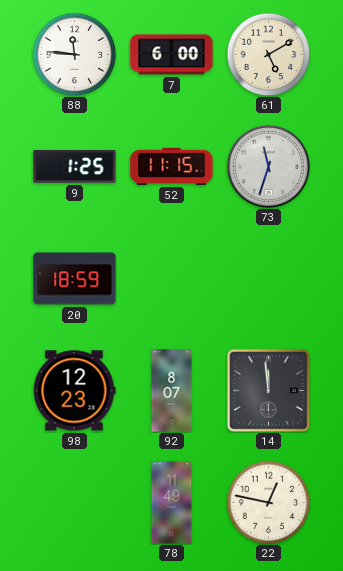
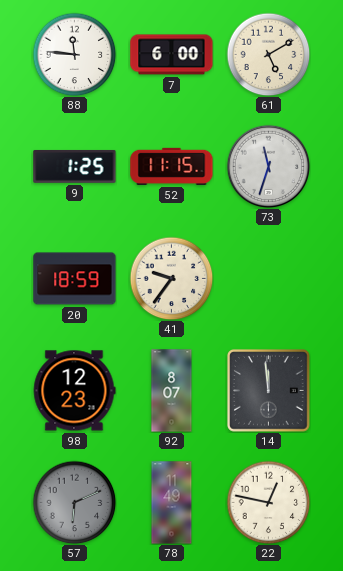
41: none -> 9:36 (171, 278)
57: none -> 6:11 (74, 502)
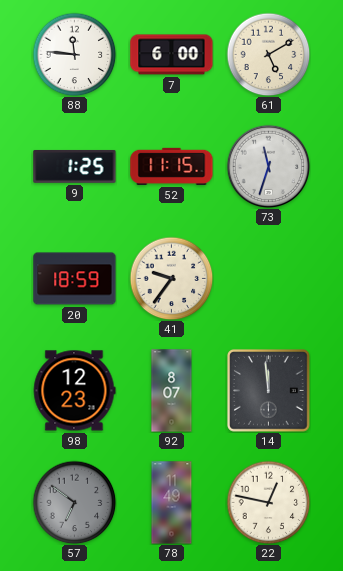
57: 6:11 -> 6:51 (74, 502)
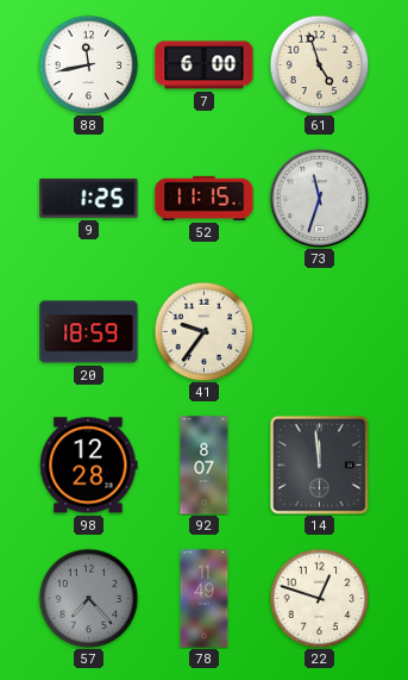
88: 11:46 -> 11:43 (88, 64)
61: 5:10 -> 4:57 (319, 64)
98: 12:23 -> 12:28 (88, 466)
57: 6:51 -> 7:23 (88, 598)
22: 12:47 -> 12:48 (319, 598)
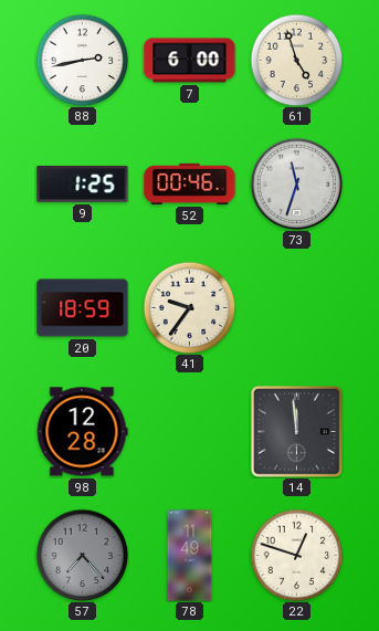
88: 11:43 -> 2:43 (82, 60)
52: 11:15 -> 00:46 (190, 183)
92: 8:07 -> none (205, 466)
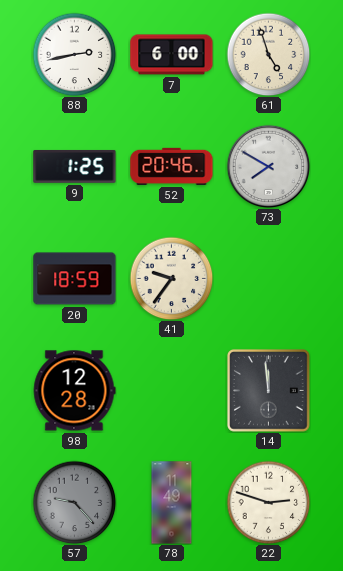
52: 00:46 -> 20:46 (172, 166)
73: 11:33 -> 7:50 (268, 166)
57: 7:23 -> 9:23 (74, 502)
22: 12:48 -> 2:48 (268, 502)
